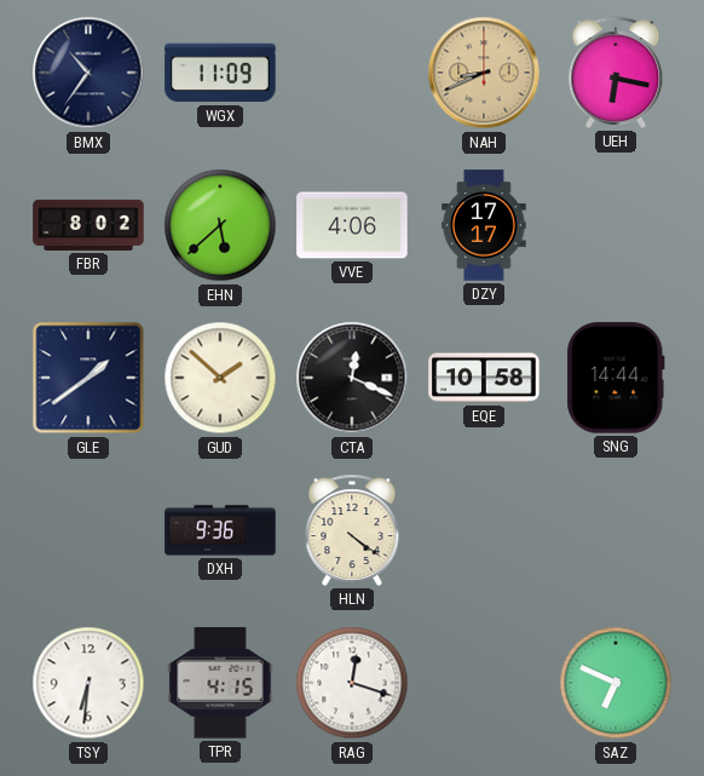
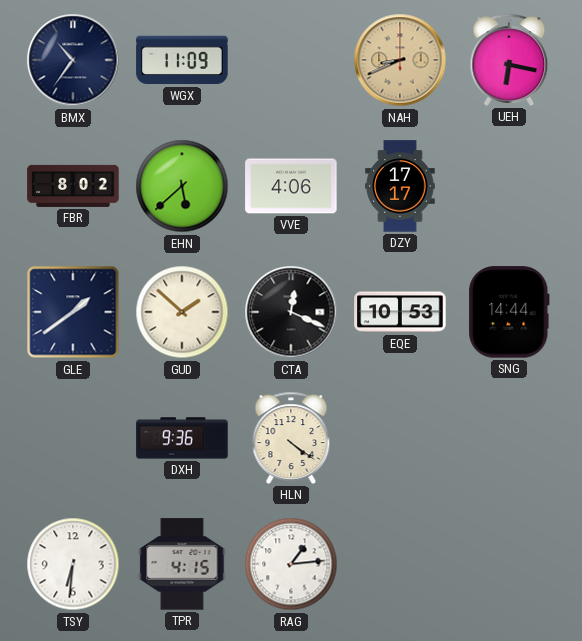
EQE: 10:58 -> 10:53 (400, 312)
RAG: 12:18 -> 1:14 (291, 564)
SAZ: 6:49 -> none (616, 683)
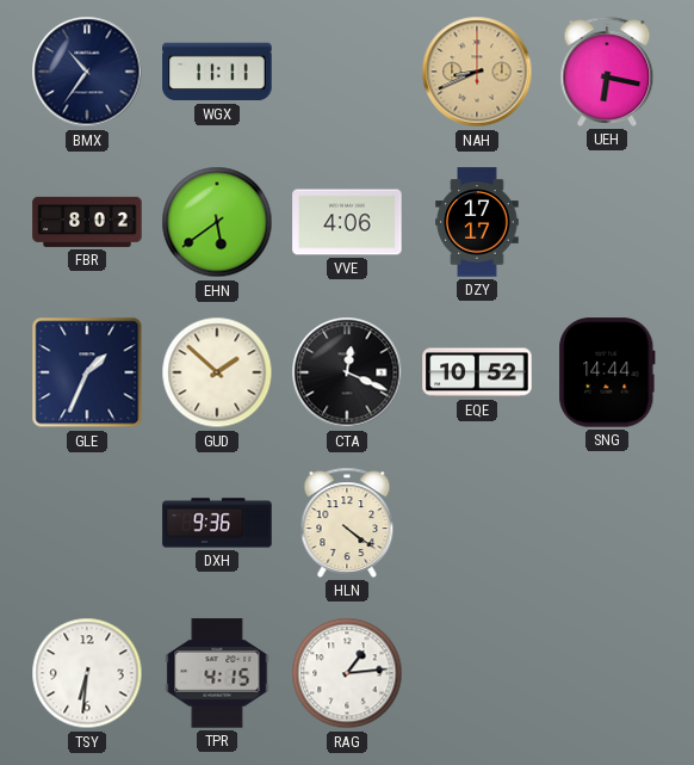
WGX: 11:09 -> 11:11 (217, 72)
EHN: 5:38 -> 5:39 (217, 222)
GLE: 1:39 -> 1:34 (87, 372)
EQE: 10:53 -> 10:52 (477, 372)
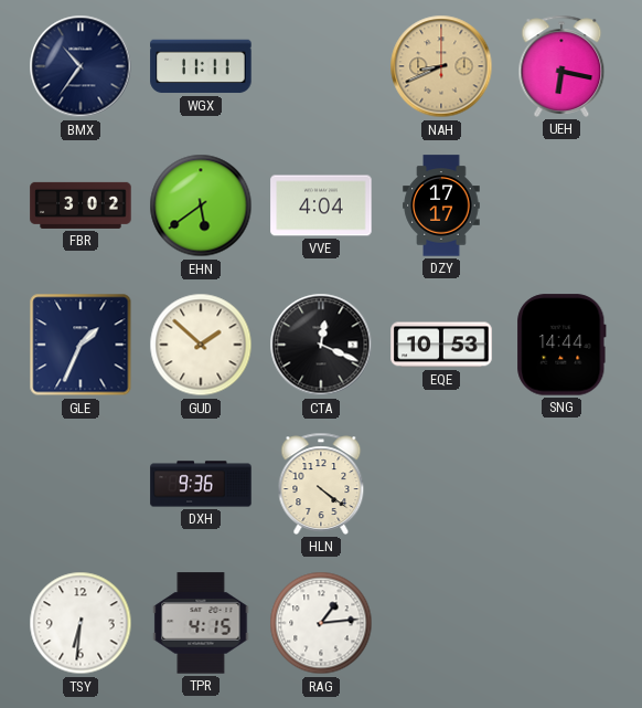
FBR: 8:02 -> 3:02 (81, 205)
VVE: 4:06 -> 4:04 (321, 205)
EQE: 10:52 -> 10:53 (441, 345)
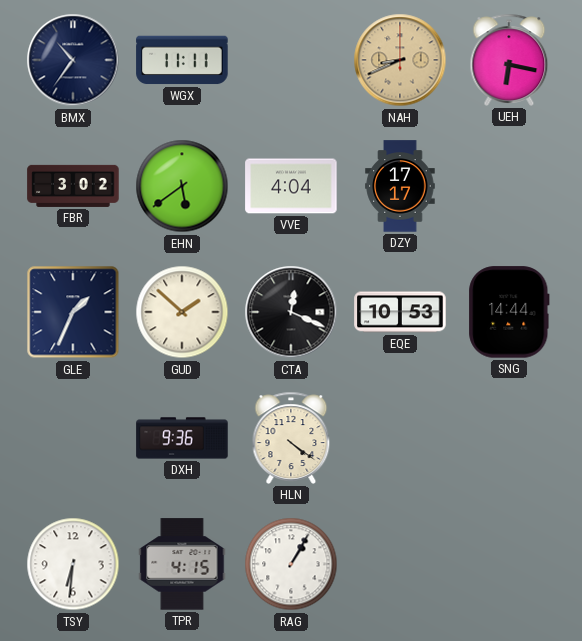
RAG: 1:14 -> 1:05 (291, 564)
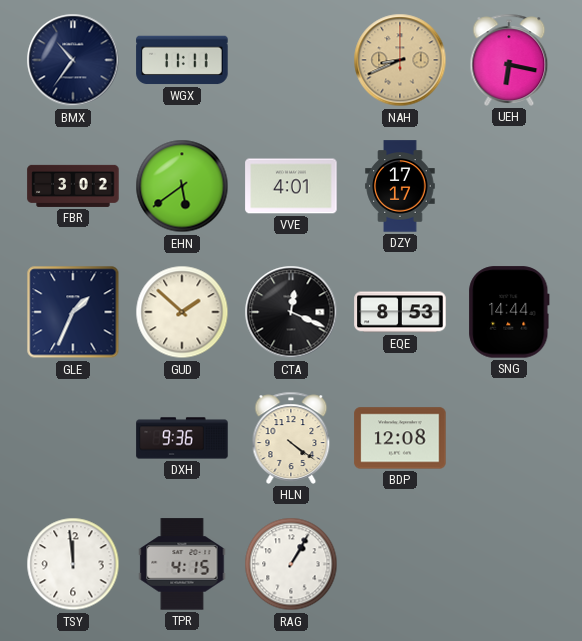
VVE: 4:04 -> 4:01 (291, 186)
EQE: 10:53 -> 8:53 (400, 312)
BDP: none -> 12:08 (400, 438)
TSY: 6:31 -> 11:59 (73, 564)
